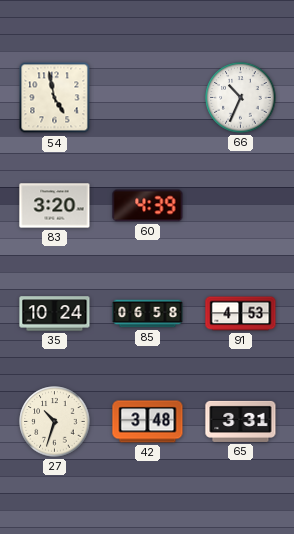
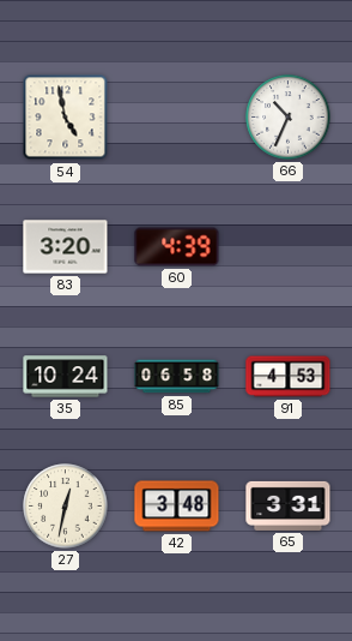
27: 10:33 -> 12:32 (66, 507)
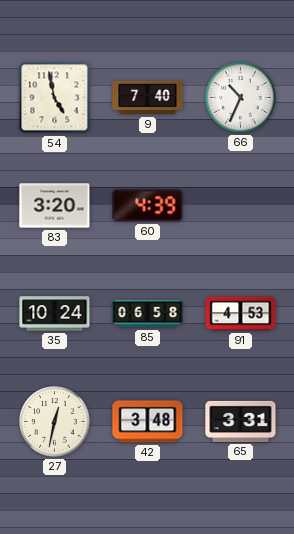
9: none -> 7:40 (148, 98)
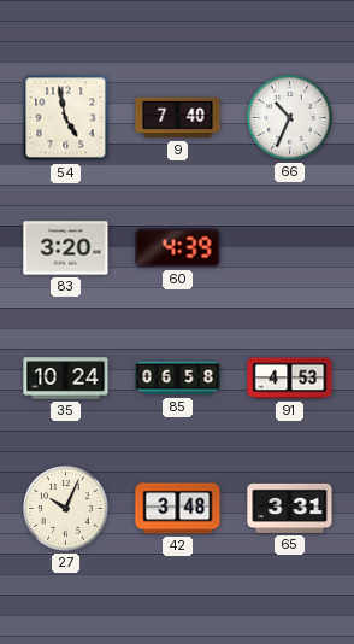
27: 12:32 -> 10:04 (66, 509)
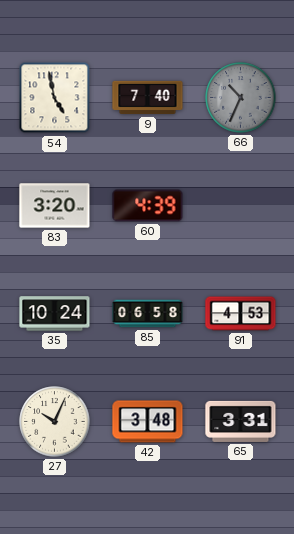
66 dial: white -> grey (241, 98)
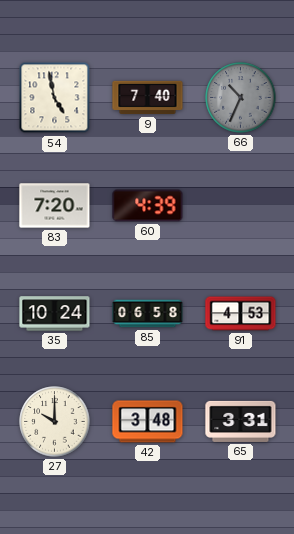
83: 3:20 -> 7:20 (55, 206)
27: 10:04 -> 10:00 (55, 422)
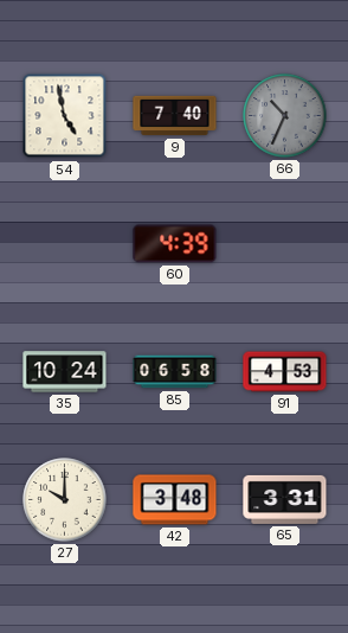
83: 7:20 -> none (55, 206)
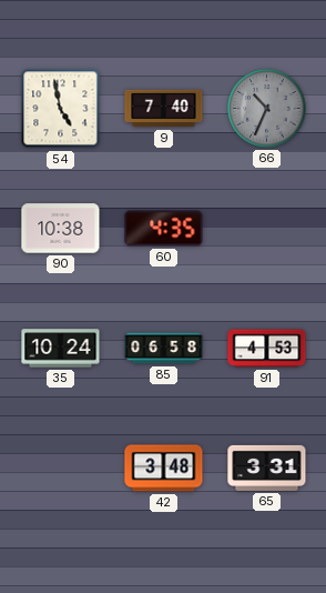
90: none -> 10:38 (61, 229)
60: 4:39 -> 4:35 (164, 229)
27: 10:00 -> none (65, 500)
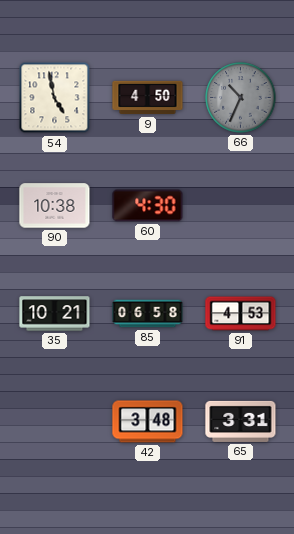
9: 7:40 -> 4:50 (148, 98)
60: 4:35 -> 4:30 (148, 206)
35: 10:24 -> 10:21 (55, 314)
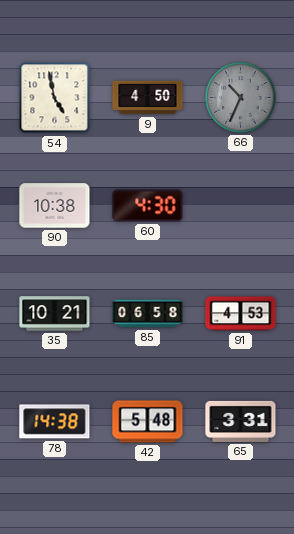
78: none -> 14:38 (55, 422)
42: 3:48 -> 5:48 (148, 422)
